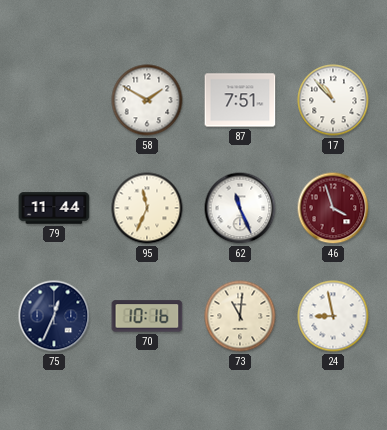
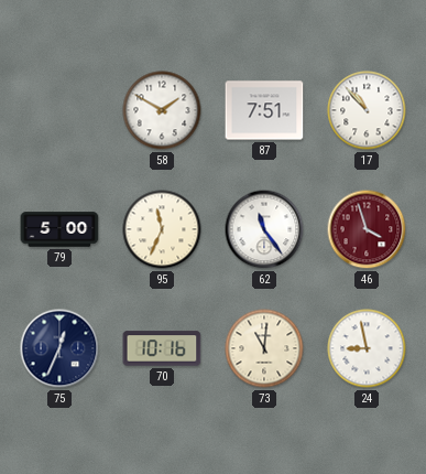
79: 11:44 -> 5:00 (59, 229)
62: 11:26 -> 11:24 (264, 229)
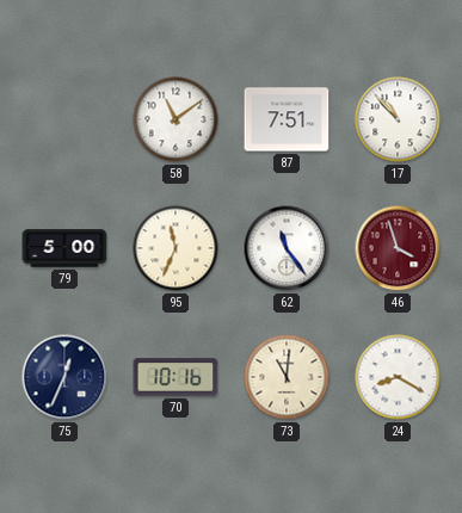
58: 1:50 -> 11:09 (175, 119)
24: 8:58 -> 8:20 (398, 377)
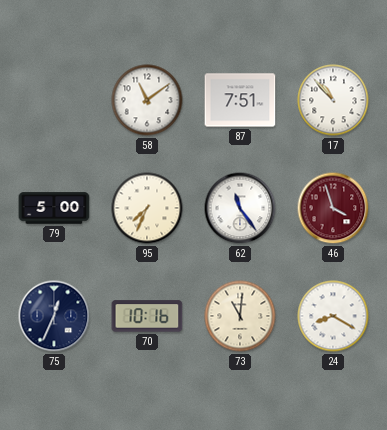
95: 11:34 -> 7:34 (147, 208)
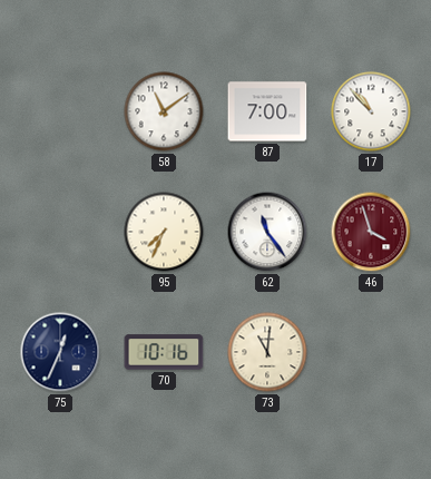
87: 7:51 -> 7:00 (267, 111)
79: 5:00 -> none (54, 208)
24: 8:20 -> none (333, 316)
